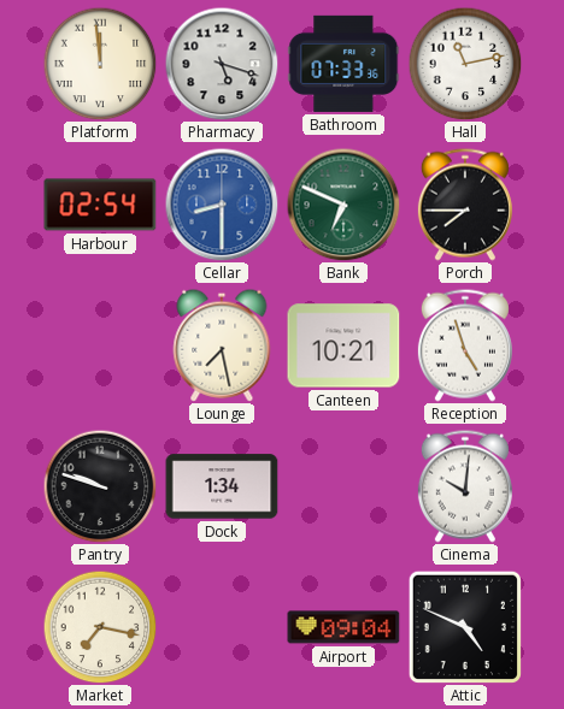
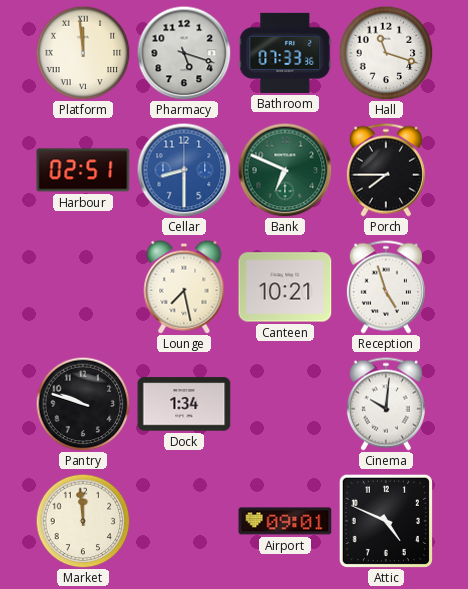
Hall: 11:13 -> 11:18 (386, 53)
Harbour: 02:54 -> 02:51 (83, 170)
Market: 7:17 -> 11:59 (83, 521)
Airport: 09:04 -> 09:01 (285, 521)
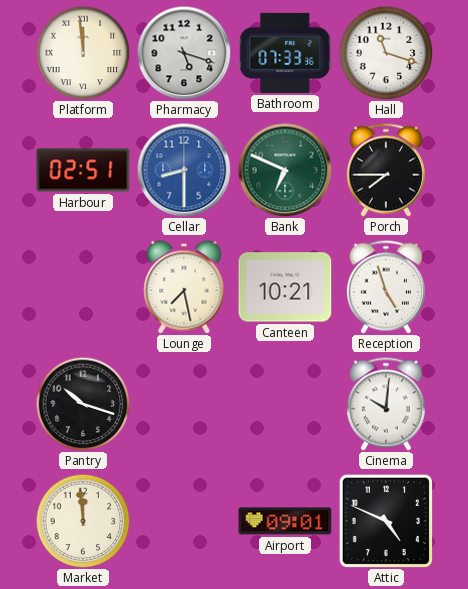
Pantry: 9:48 -> 10:18 (83, 404)
Dock: 1:34 -> none (184, 404)
